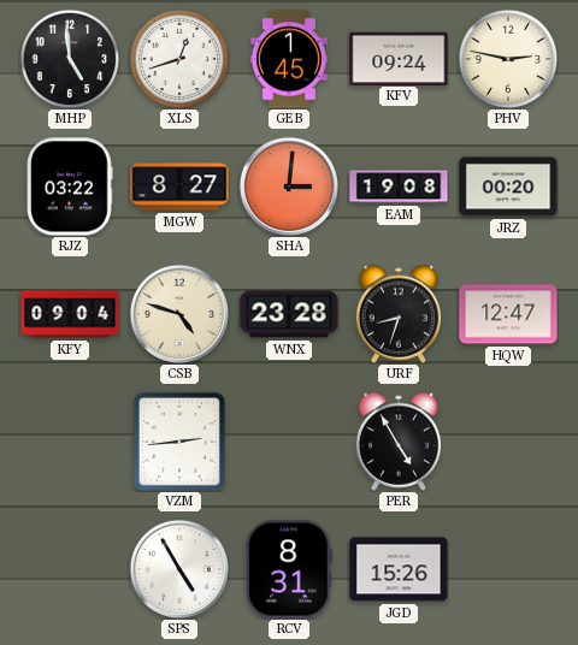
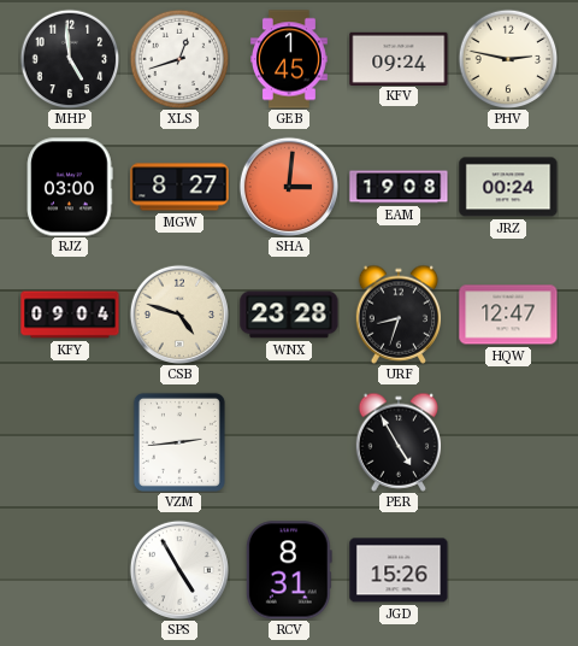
RJZ: 03:22 -> 03:00 (70, 187)
JRZ: 00:20 -> 00:24 (508, 187)
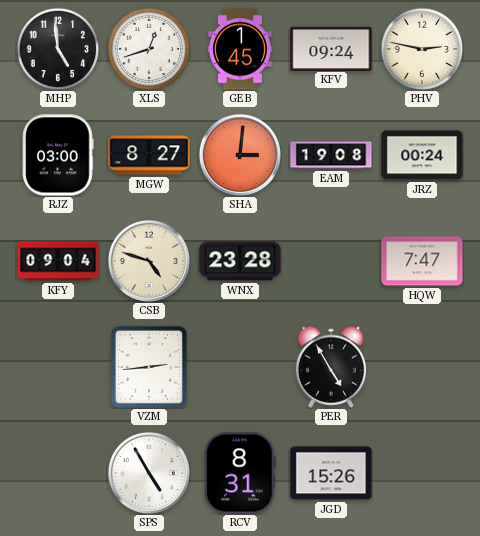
URF: 8:33 -> none (399, 315)
HQW: 12:47 -> 7:47 (422, 261)
